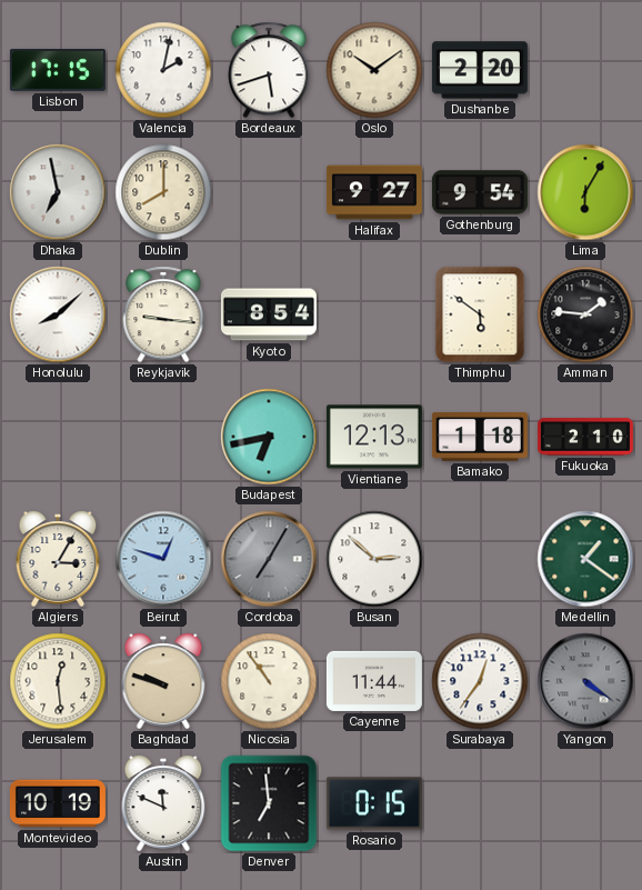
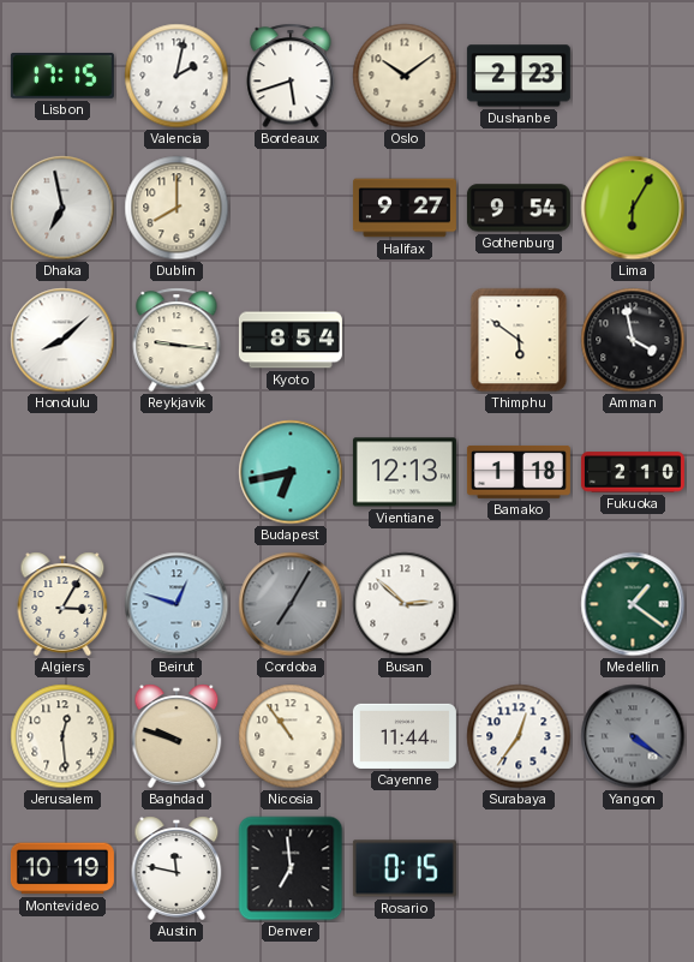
Dushanbe: 2:20 -> 2:23 (519, 76)
Amman: 1:46 -> 3:58 (633, 340)
Austin: 11:49 -> 11:47 (177, 868)
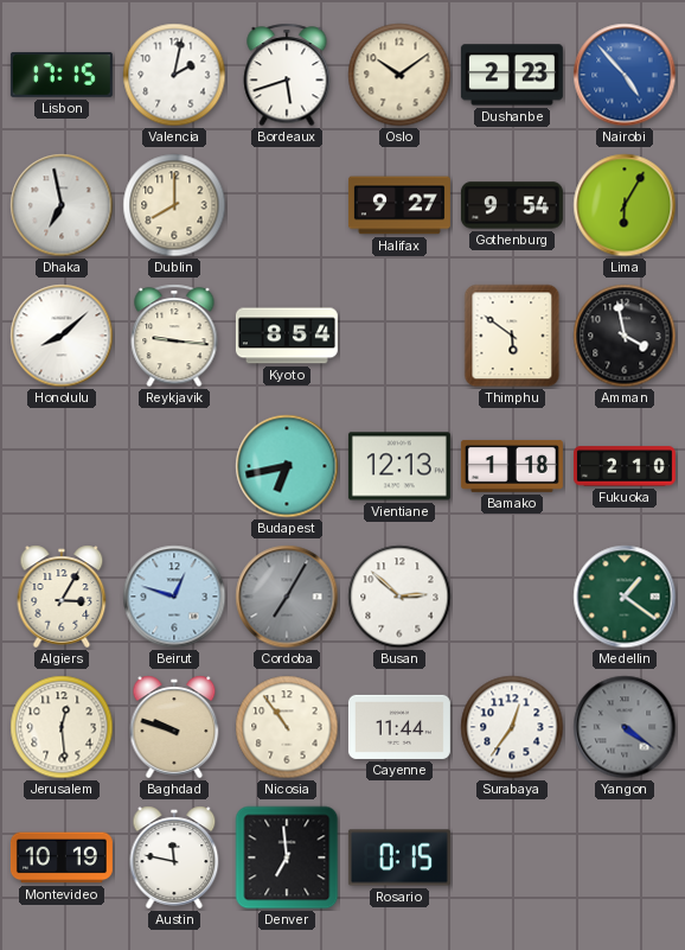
Nairobi: none -> 4:53 (625, 75)
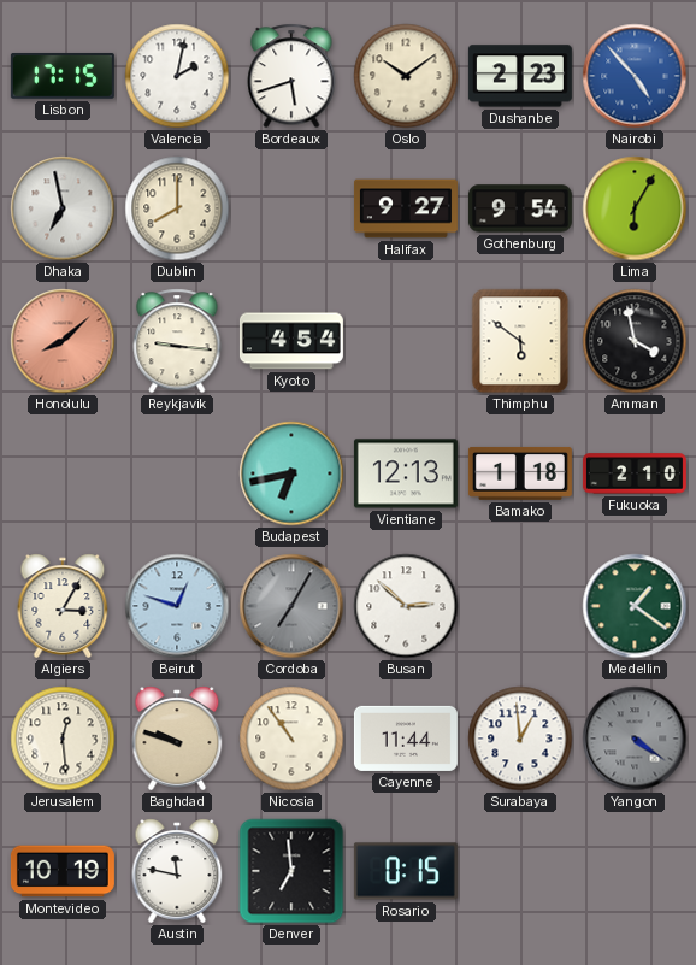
Honolulu dial: white -> salmon (63, 341)
Kyoto: 8:54 -> 4:54 (291, 341)
Surabaya: 12:36 -> 12:59 (520, 739)
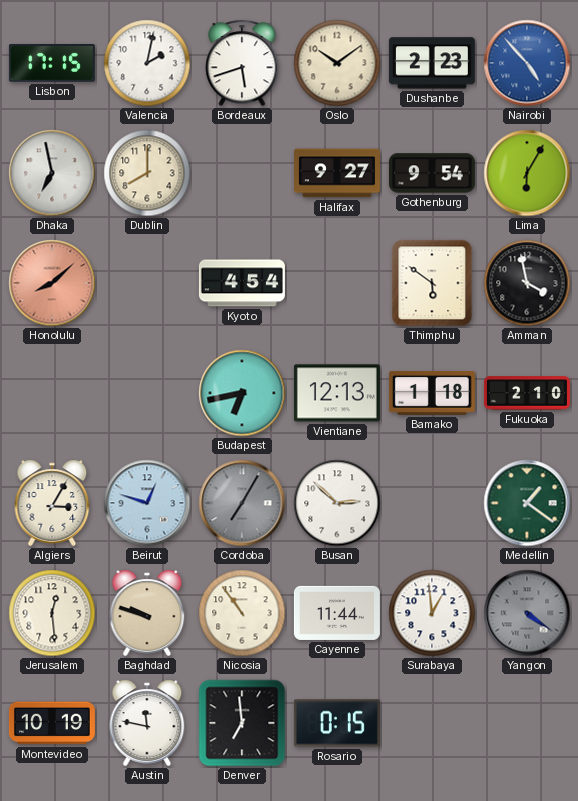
Reykjavik: 9:16 -> none (177, 341)
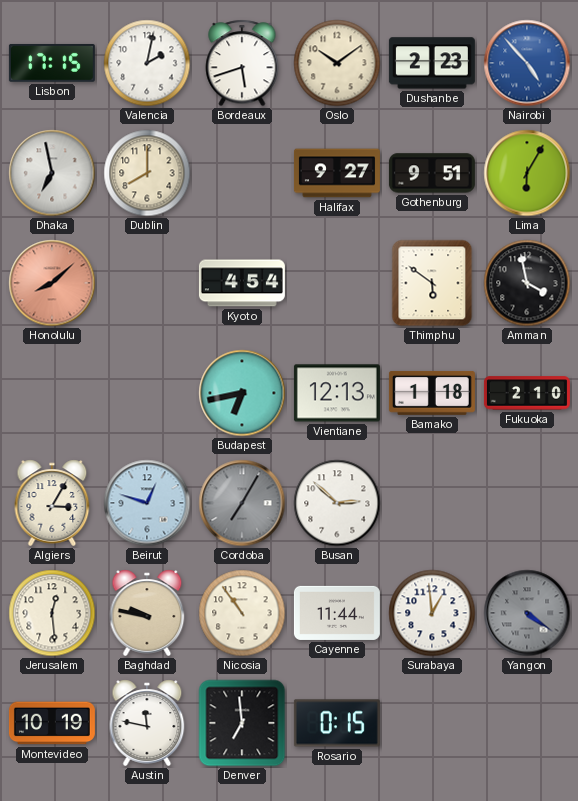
Gothenburg: 9:54 -> 9:51 (432, 173)
Medellin: 1:21 -> none (527, 503)
Baghdad: 9:48 -> 9:47 (147, 613)
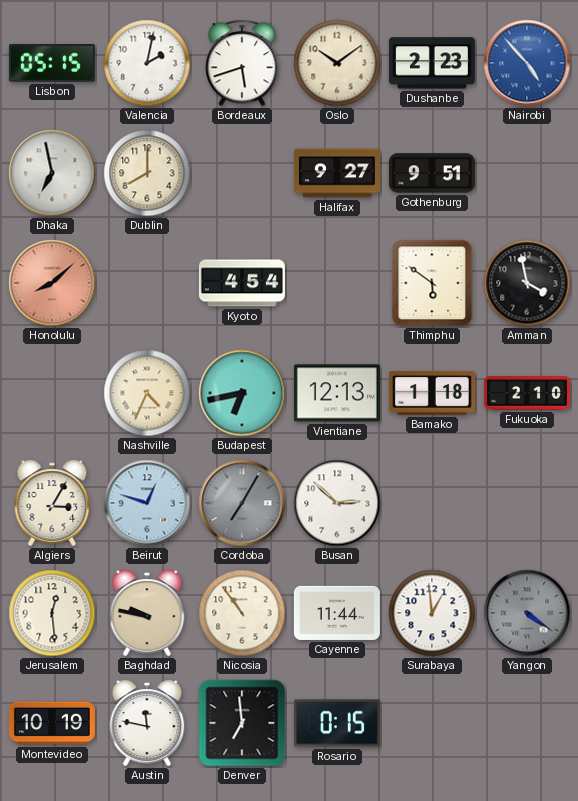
Lisbon: 17:15 -> 05:15 (52, 63)
Lima: 6:05 -> none (527, 173)
Nashville: none -> 4:34 (147, 393)
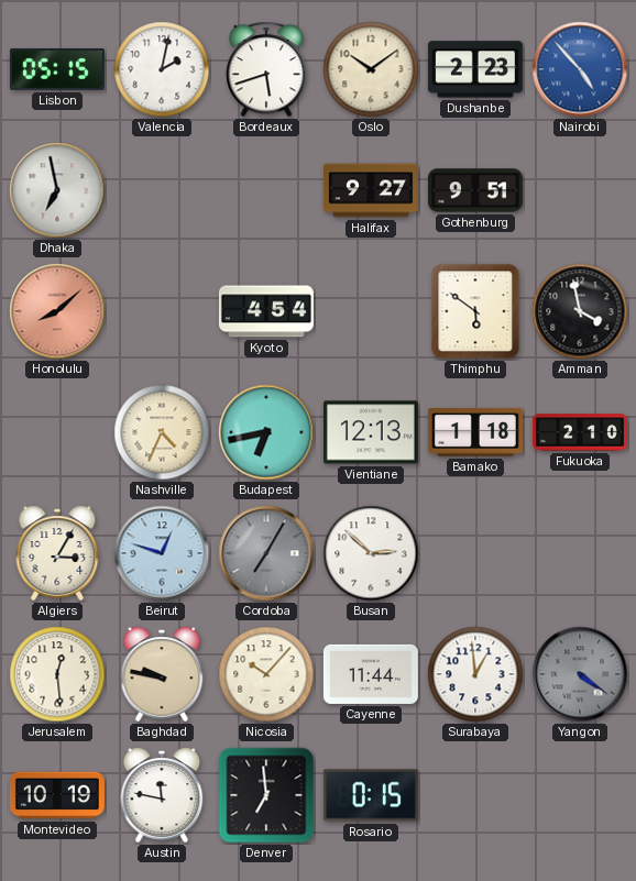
Dublin: 8:00 -> none (147, 173)
Nicosia: 10:54 -> 10:07 (266, 674)
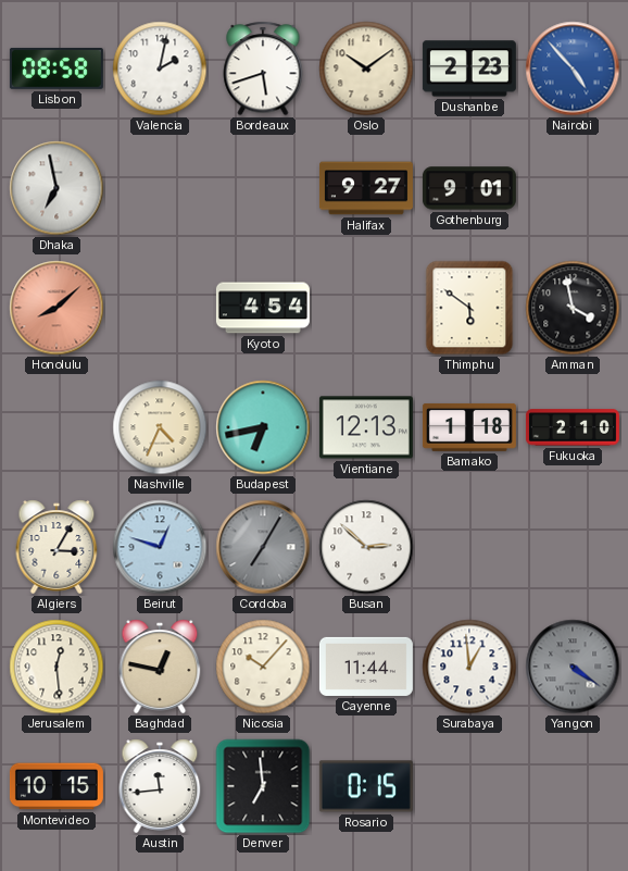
Lisbon: 05:15 -> 08:58 (56, 69)
Gothenburg: 9:51 -> 9:01 (469, 188)
Baghdad: 9:47 -> 12:47 (160, 667)
Montevideo: 10:19 -> 10:15 (56, 786)
Austin: 11:47 -> 11:44 (160, 786)
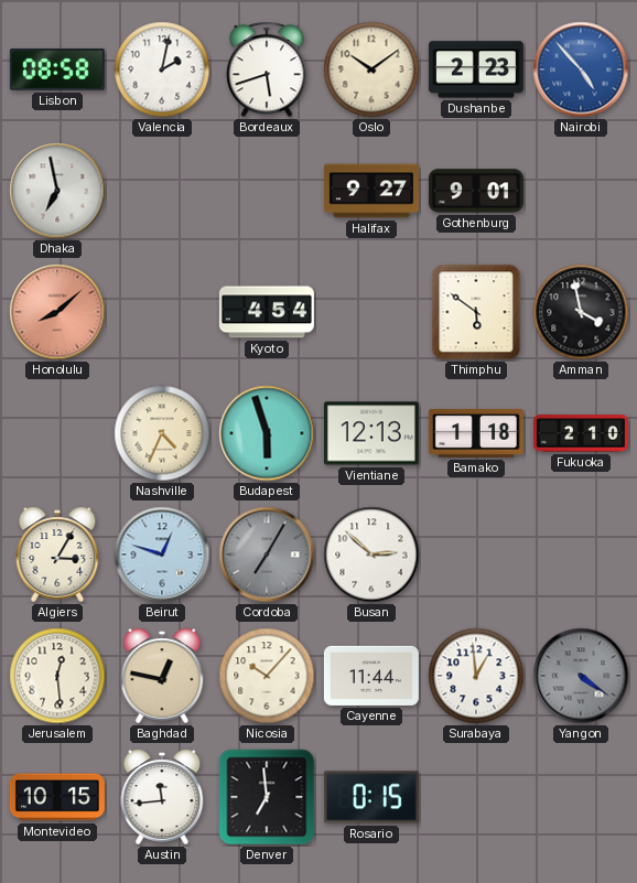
Budapest: 6:43 -> 5:57 (267, 433)
